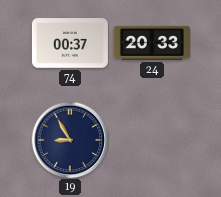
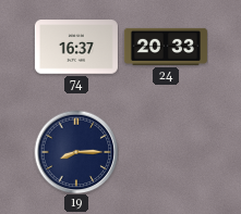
74: 00:37 -> 16:37 (76, 47)
19: 8:55 -> 8:15 (76, 152)
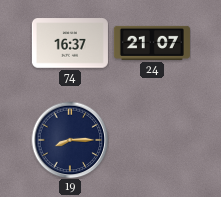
24: 20:33 -> 21:07 (152, 43)
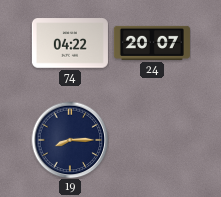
74: 16:37 -> 04:22 (70, 43)
24: 21:07 -> 20:07 (152, 43)
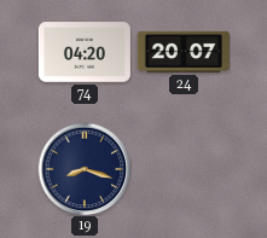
74: 04:22 -> 04:20 (85, 52)
19: 8:15 -> 8:18 (85, 169)
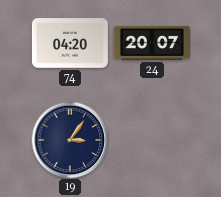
19: 8:18 -> 3:06 (70, 140)
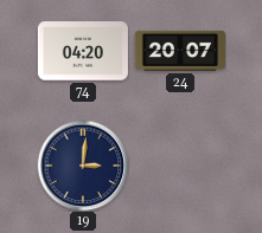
19: 3:06 -> 3:01 (83, 166)
